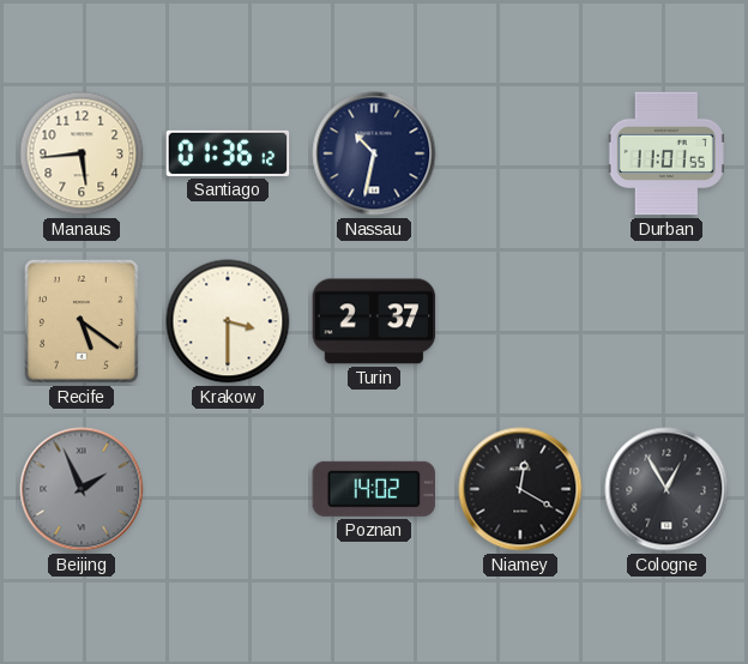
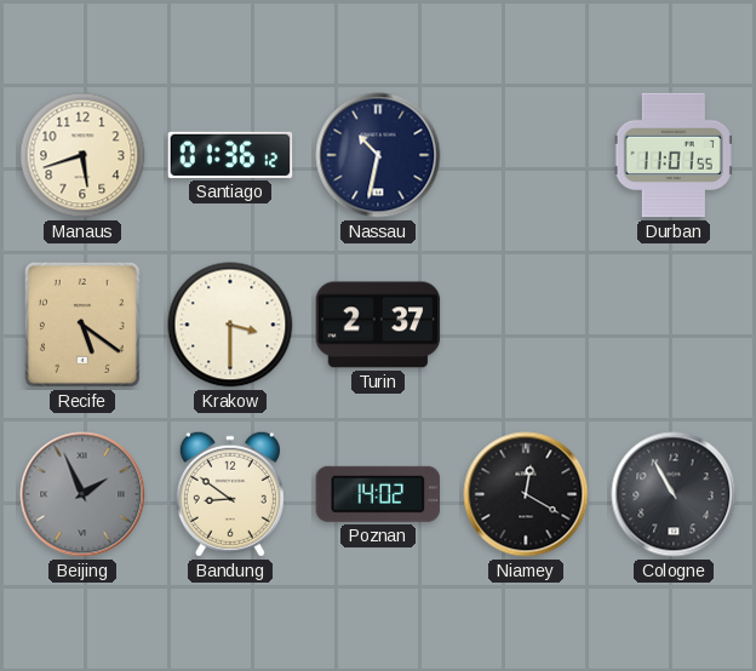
Manaus: 5:44 -> 5:42 (82, 155)
Bandung: none -> 8:51 (230, 494)
Cologne: 12:55 -> 10:55 (674, 494)
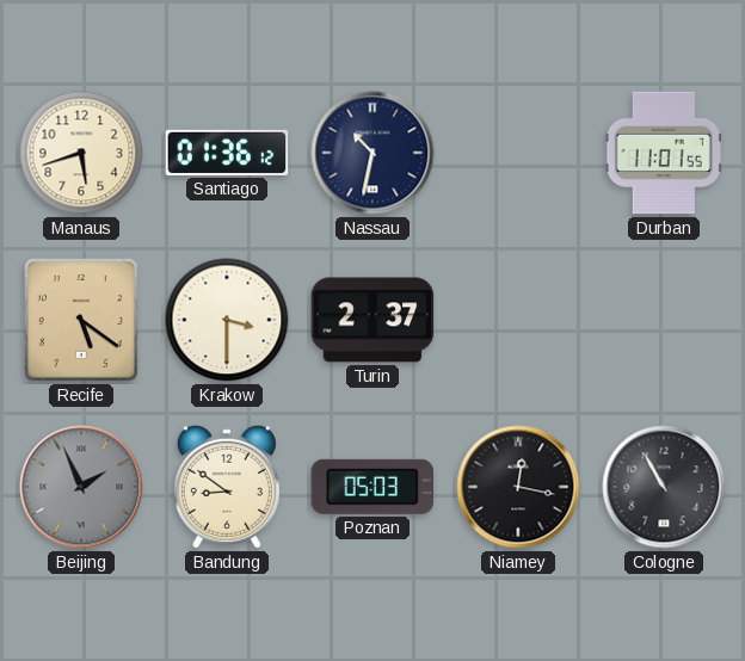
Poznan: 14:02 -> 05:03 (372, 487)
Niamey: 12:20 -> 12:17 (518, 487)
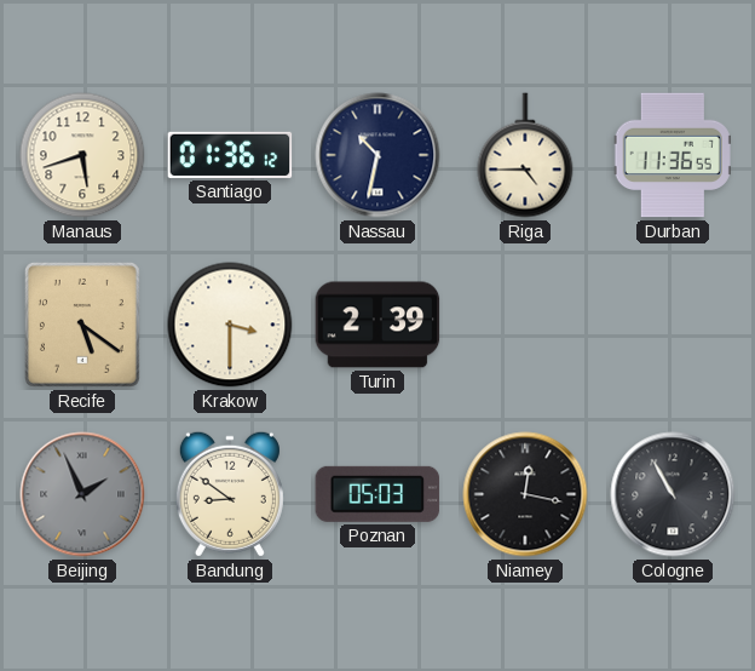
Riga: none -> 4:45 (525, 155)
Durban: 11:01 -> 11:36 (673, 155)
Turin: 2:37 -> 2:39 (377, 325)
